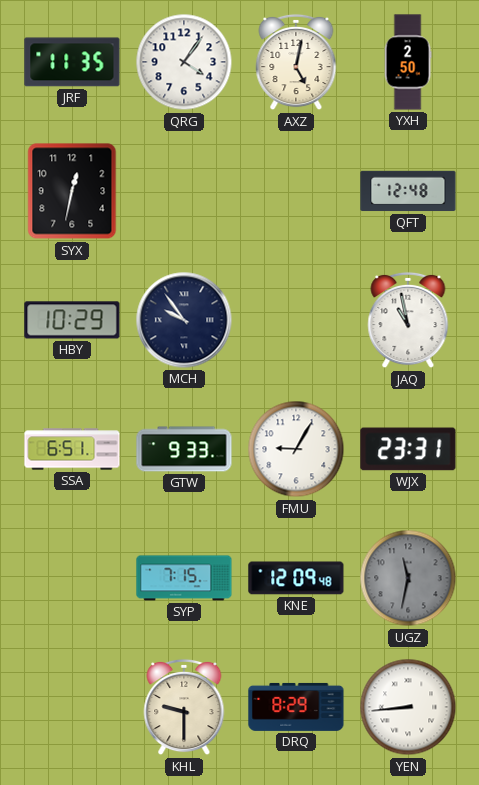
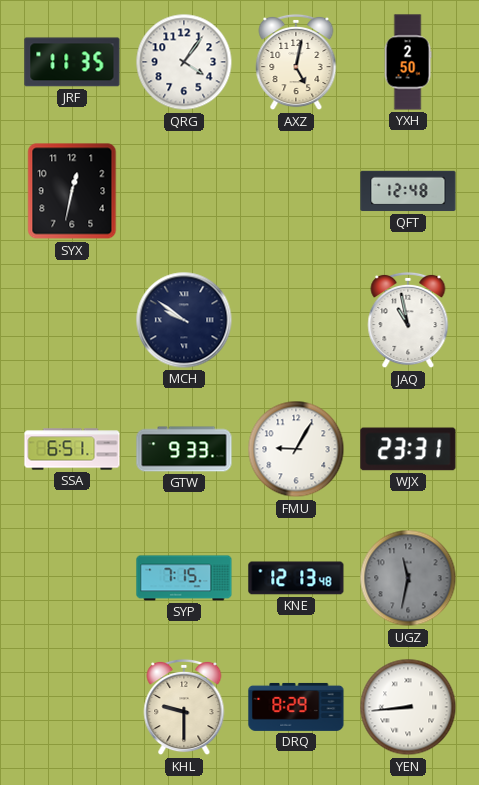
HBY: 10:29 -> none (72, 320)
MCH: 9:54 -> 9:51 (184, 320)
KNE: 12:09 -> 12:13 (296, 578)
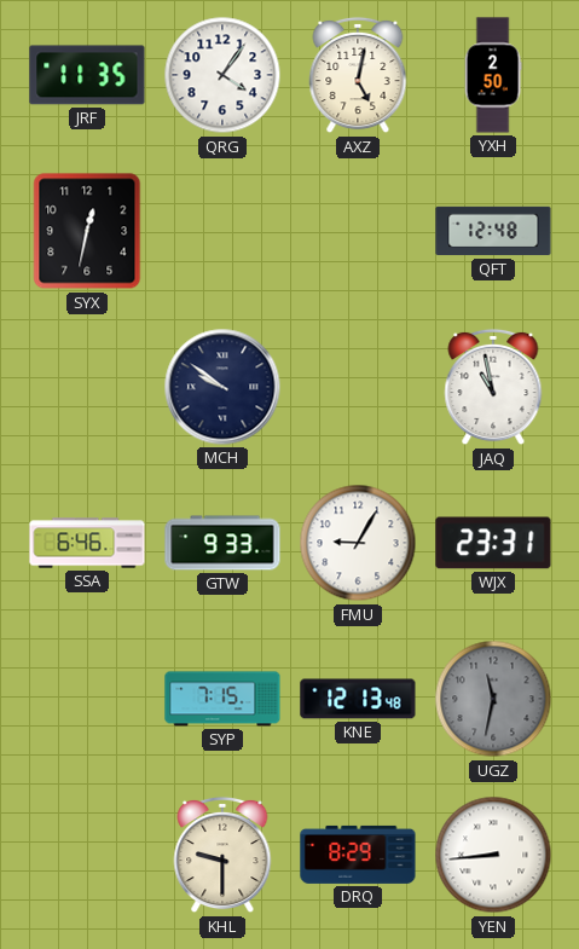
SSA: 6:51 -> 6:46 (87, 543)
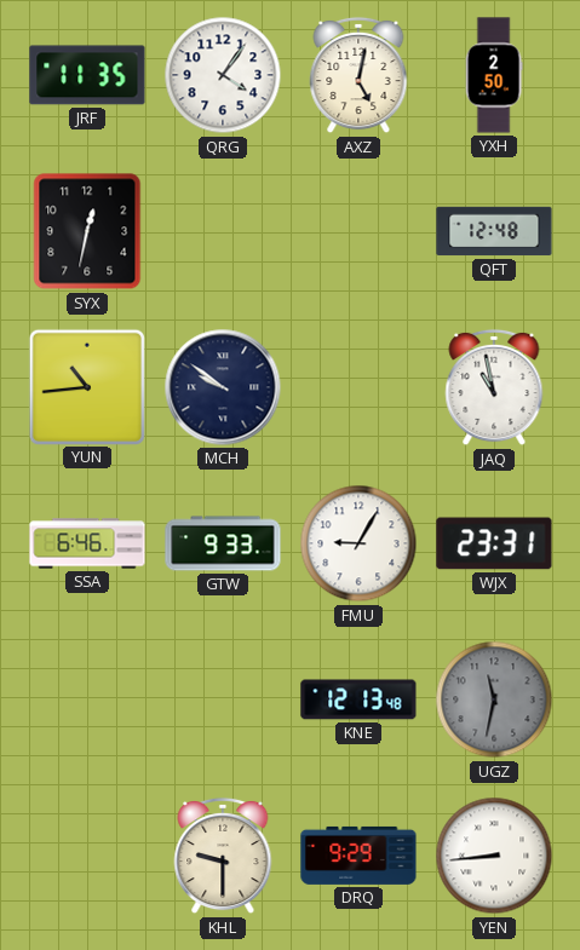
YUN: none -> 10:44 (86, 386)
SYP: 7:15 -> none (222, 699)
DRQ: 8:29 -> 9:29 (358, 856)
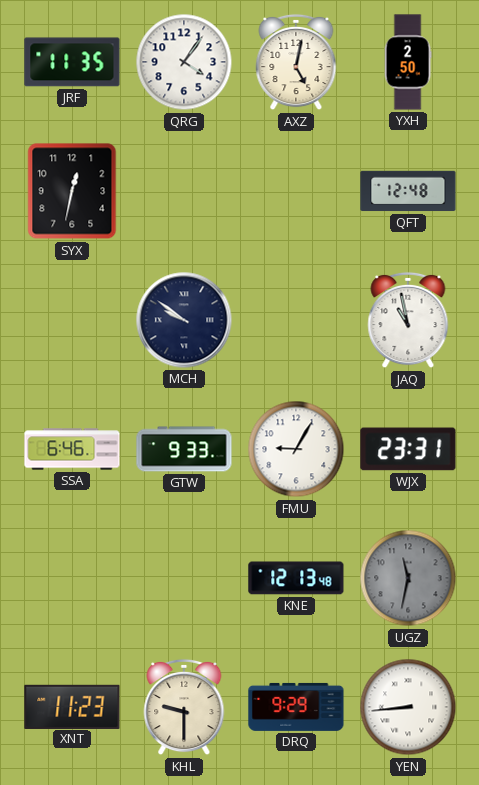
YUN: 10:44 -> none (86, 386)
XNT: none -> 11:23 (72, 706)
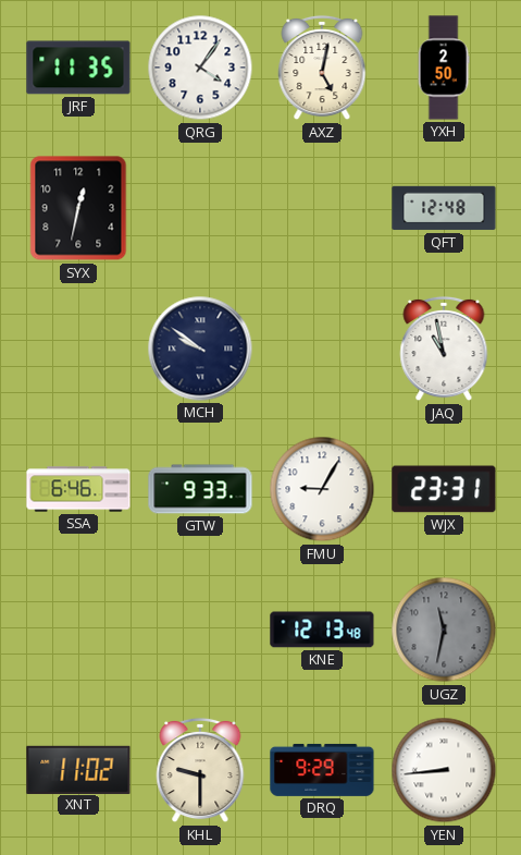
XNT: 11:23 -> 11:02 (78, 769)
